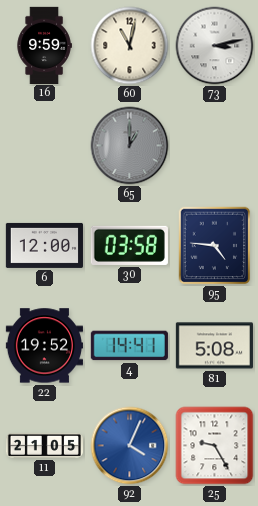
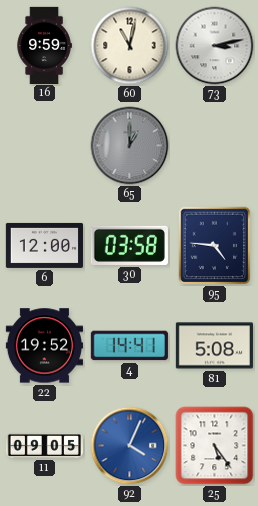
11: 21:05 -> 09:05 (44, 445)
25: 9:25 -> 5:24 (215, 446)
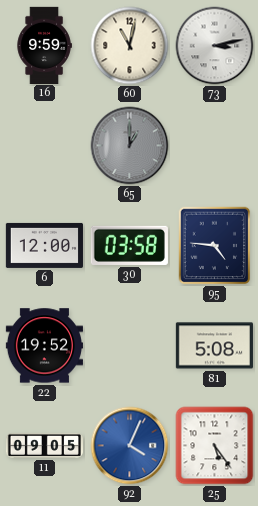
4: 14:41 -> none (129, 346)
